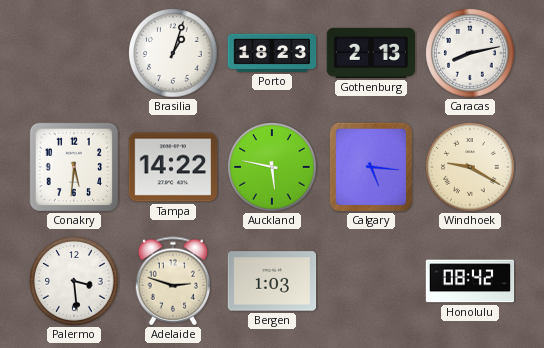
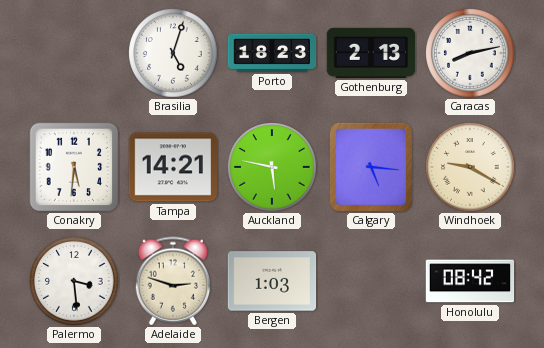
Brasilia: 1:03 -> 5:03 (173, 53)
Tampa: 14:22 -> 14:21 (173, 167)
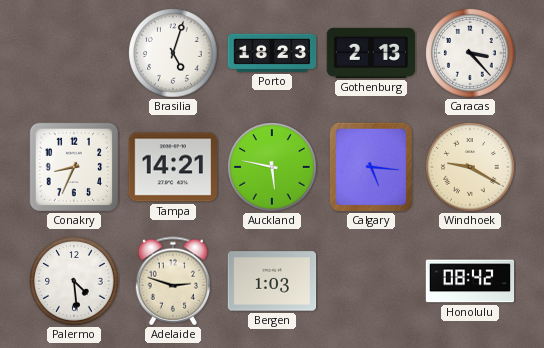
Caracas: 8:13 -> 3:23 (470, 53)
Conakry: 5:31 -> 8:34 (74, 167)
Palermo: 3:29 -> 4:29 (74, 281)
